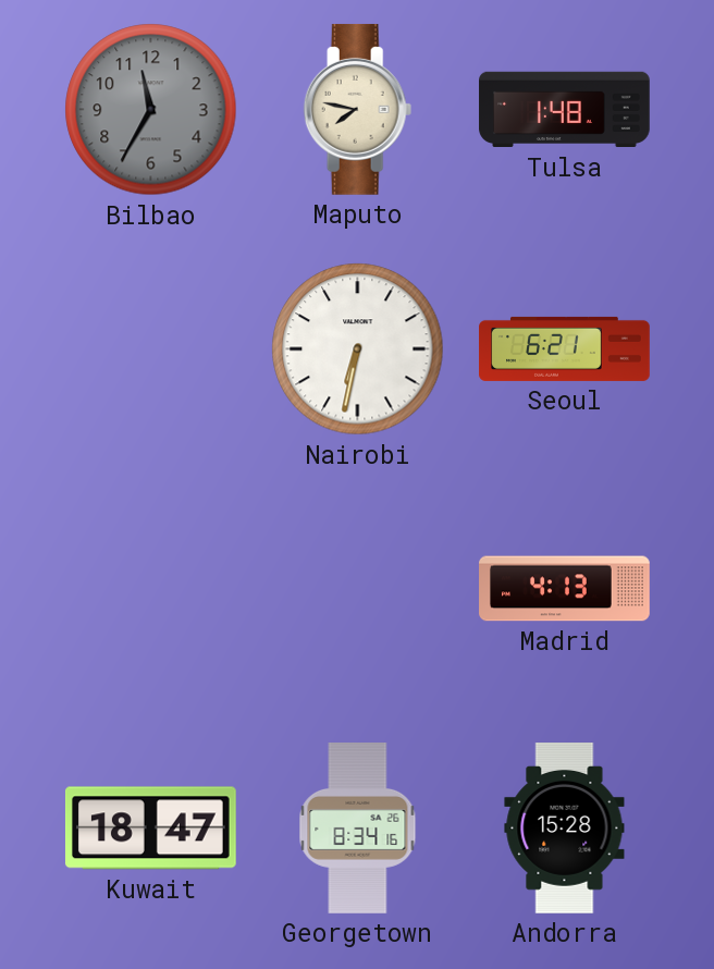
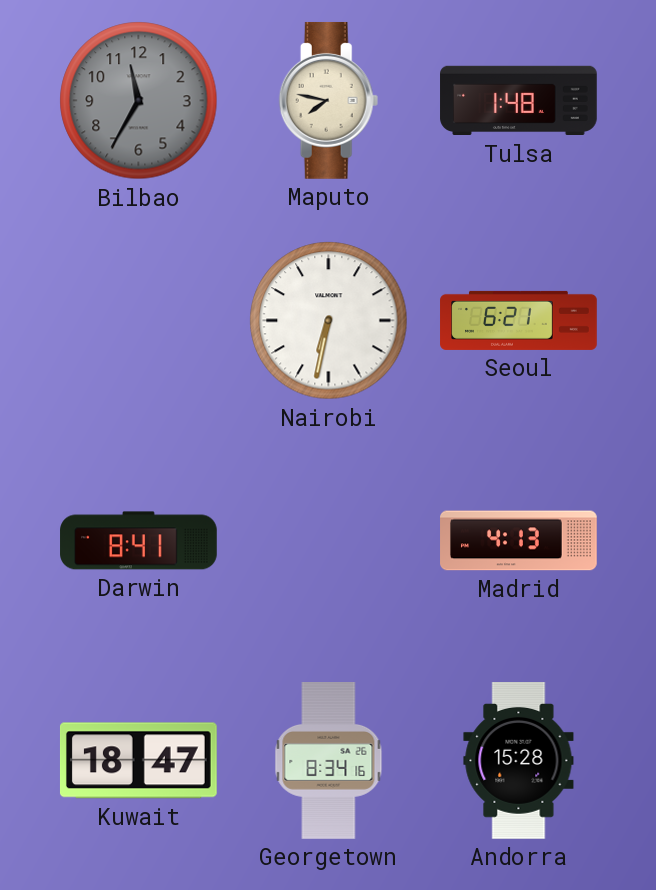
Darwin: none -> 8:41 (139, 541)
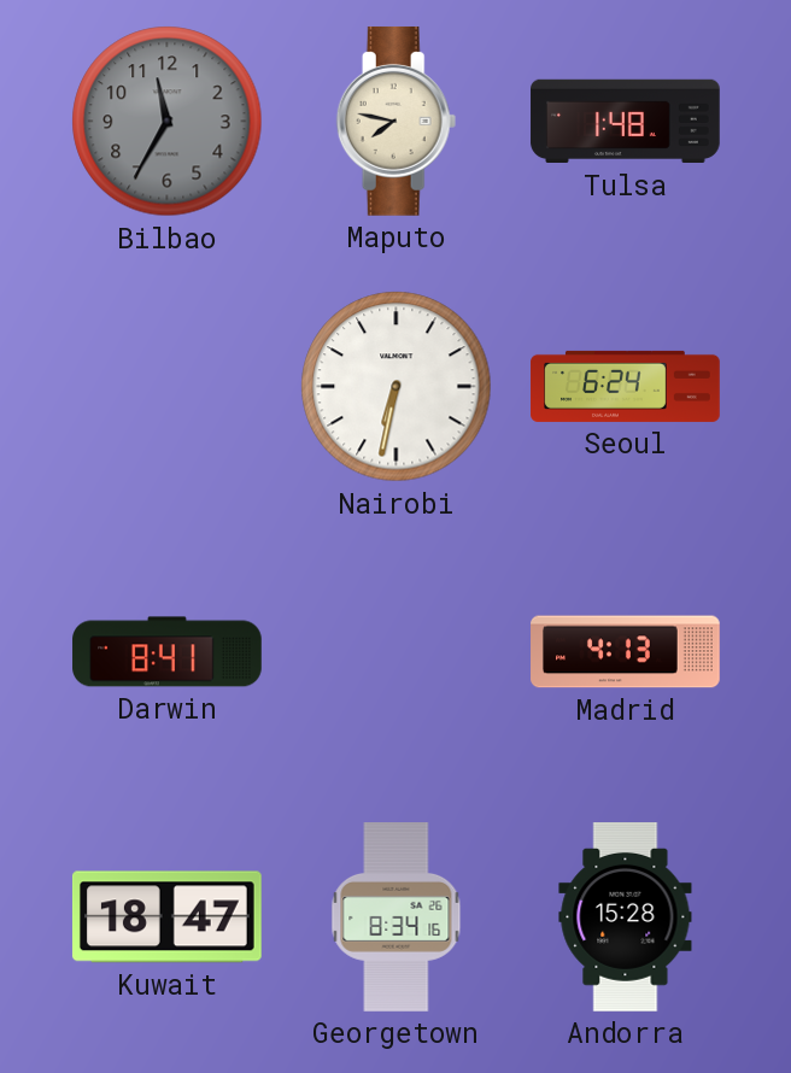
Seoul: 6:21 -> 6:24 (626, 386)
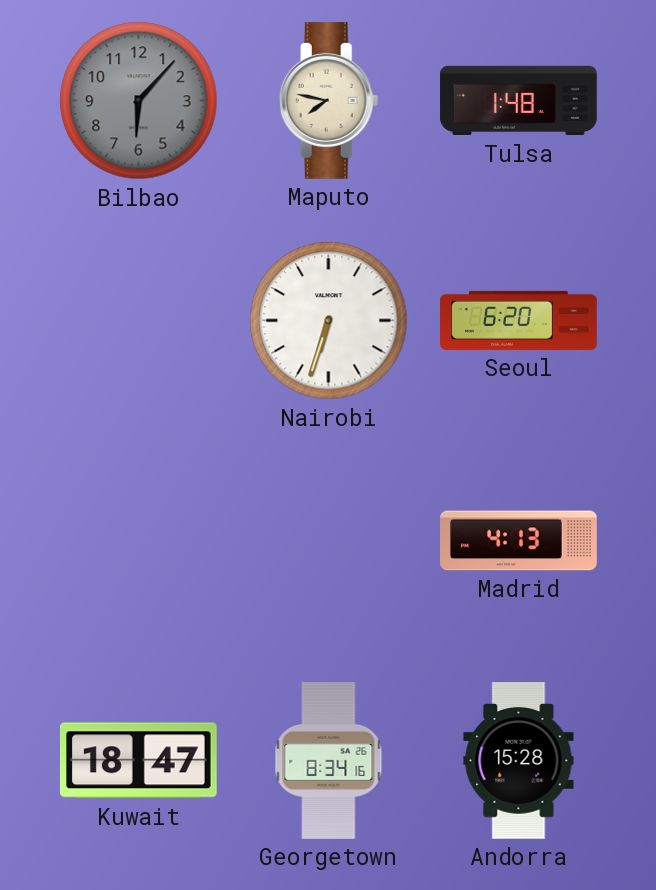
Bilbao: 11:35 -> 6:07 (139, 101)
Nairobi: 6:32 -> 6:33 (329, 321)
Seoul: 6:24 -> 6:20 (519, 320)
Darwin: 8:41 -> none (168, 652)
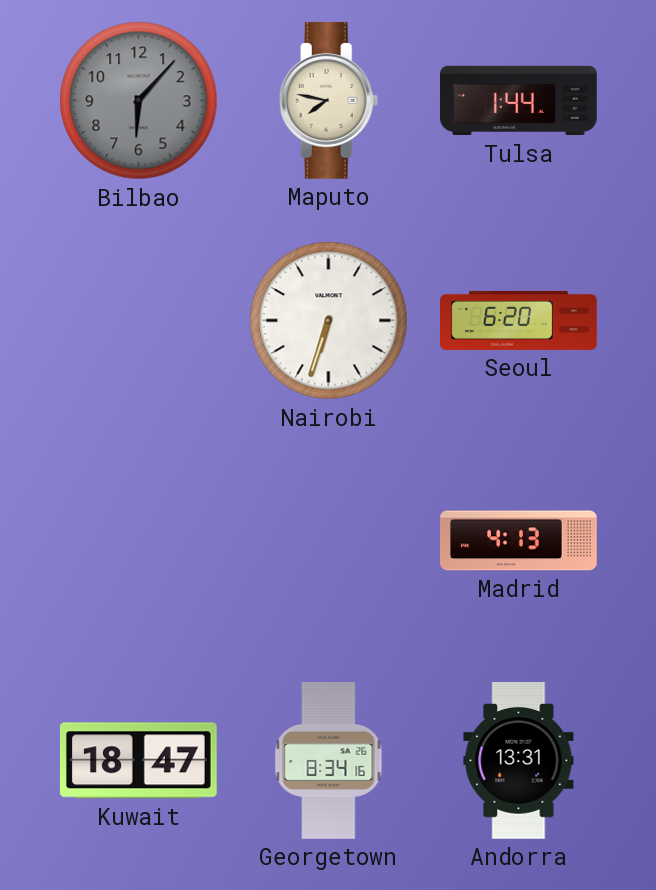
Tulsa: 1:48 -> 1:44 (519, 101)
Andorra: 15:28 -> 13:31 (519, 761)
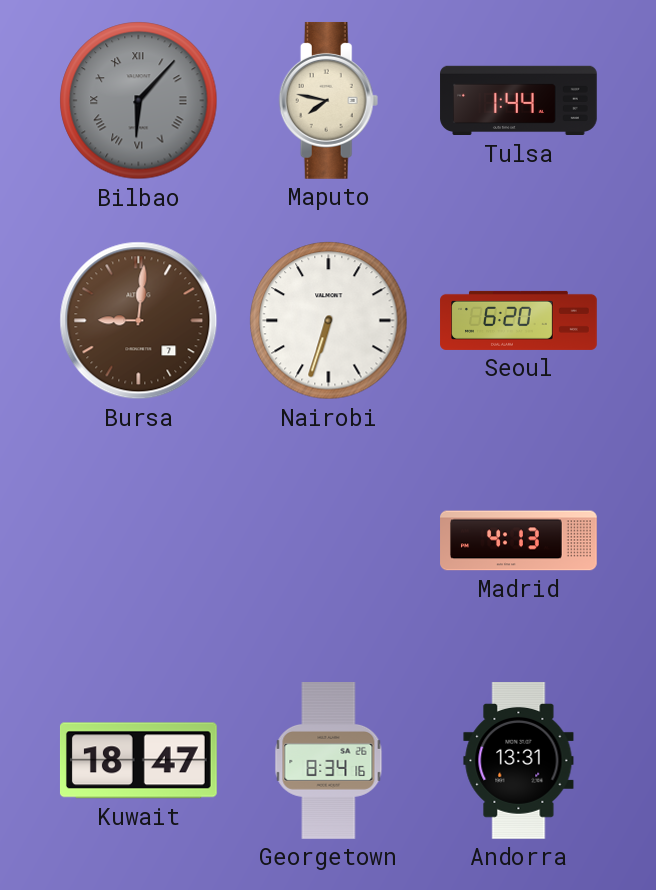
Bilbao numerals: Arabic -> Roman (139, 101)
Bursa: none -> 9:01 (139, 321)
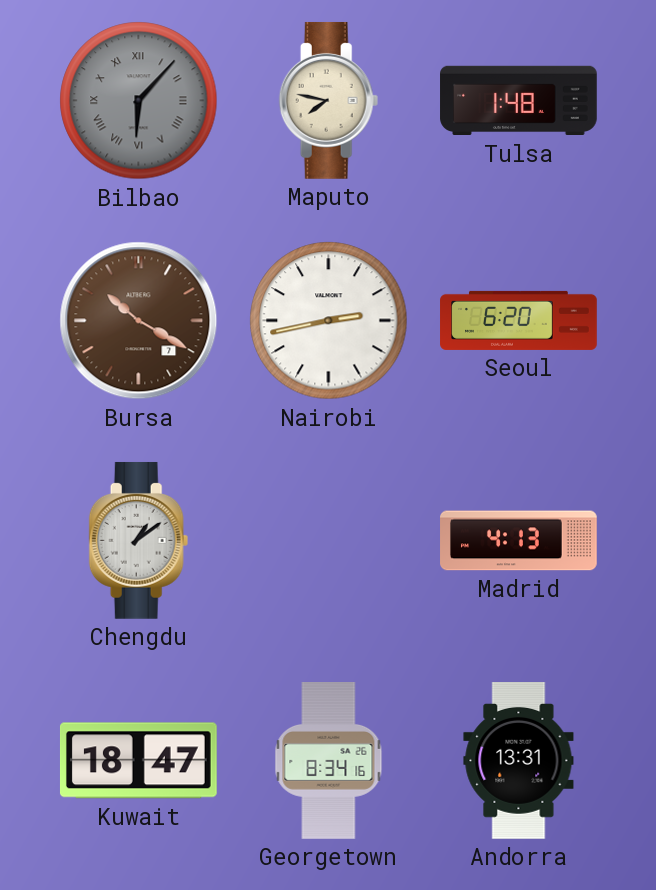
Tulsa: 1:44 -> 1:48 (519, 101)
Bursa: 9:01 -> 10:20 (139, 321)
Nairobi: 6:33 -> 2:43 (329, 321)
Chengdu: none -> 1:09 (139, 540)
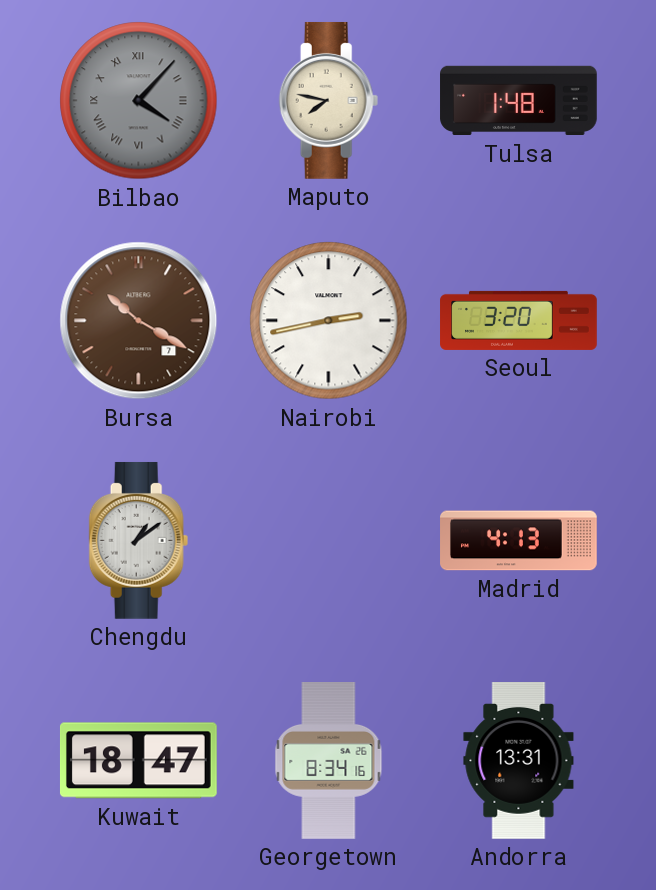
Bilbao: 6:07 -> 4:07 (139, 101)
Seoul: 6:20 -> 3:20 (519, 320)
